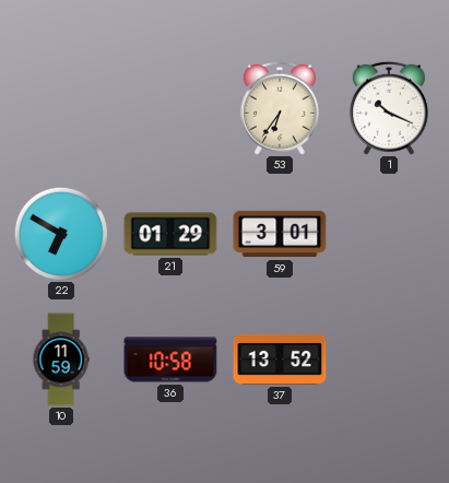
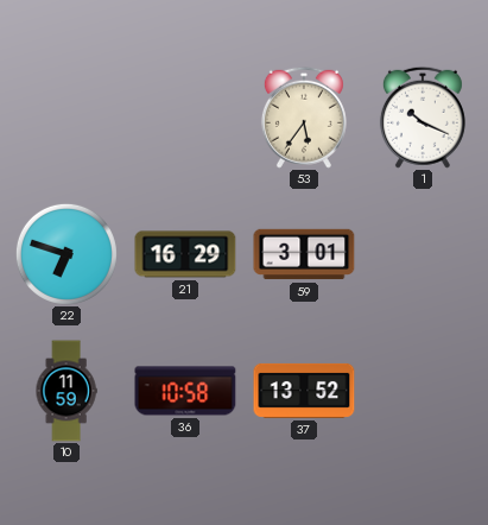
53: 6:36 -> 5:36 (304, 118)
22: 6:50 -> 6:48 (66, 254)
21: 01:29 -> 16:29 (185, 254)
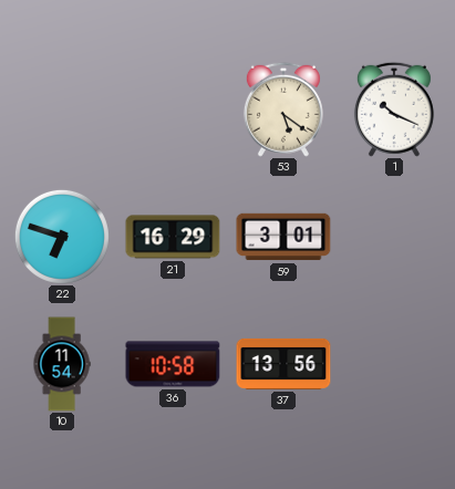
53: 5:36 -> 5:21 (283, 110)
10: 11:59 -> 11:54 (62, 364)
37: 13:52 -> 13:56 (283, 364)
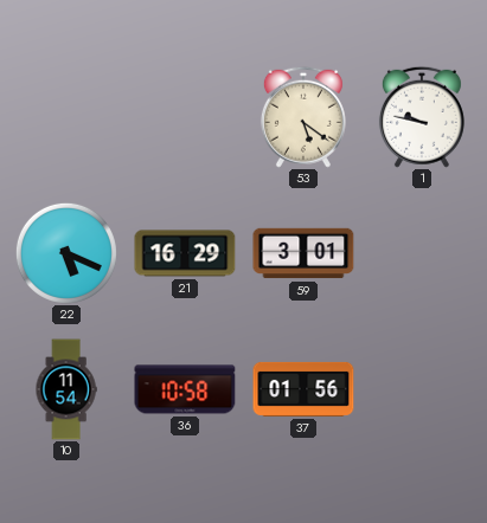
1: 10:19 -> 9:47 (422, 117)
22: 6:48 -> 5:19 (66, 253)
37: 13:56 -> 01:56 (303, 389)
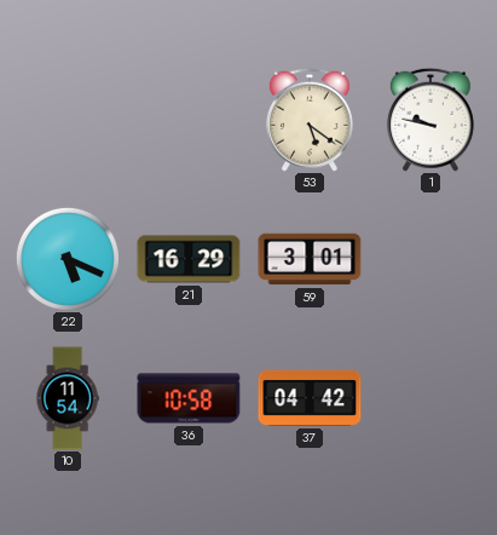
37: 01:56 -> 04:42 (310, 398)
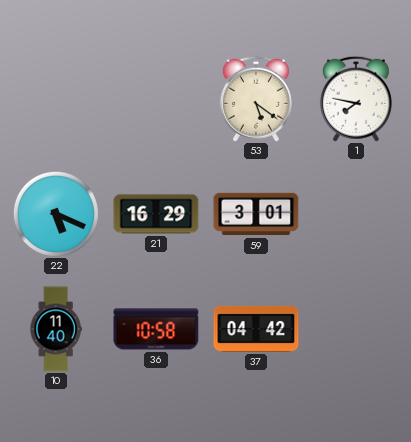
1: 9:47 -> 7:47 (356, 99)
10: 11:54 -> 11:40 (56, 329)
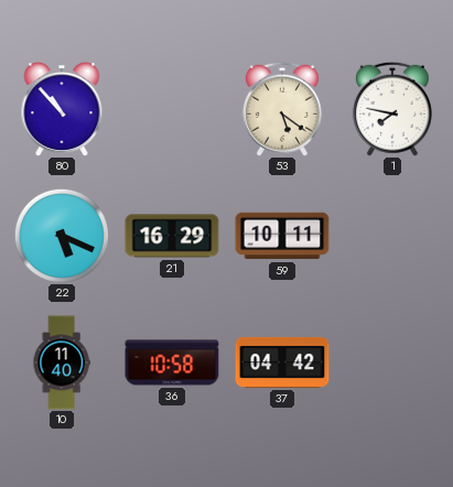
80: none -> 10:53 (62, 109)
59: 3:01 -> 10:11 (282, 236)
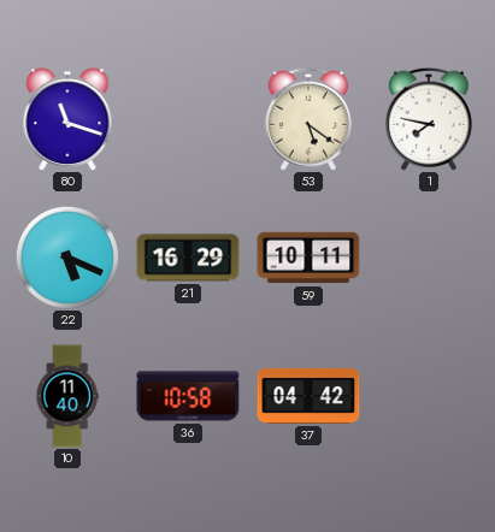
80: 10:53 -> 11:18 (67, 119)
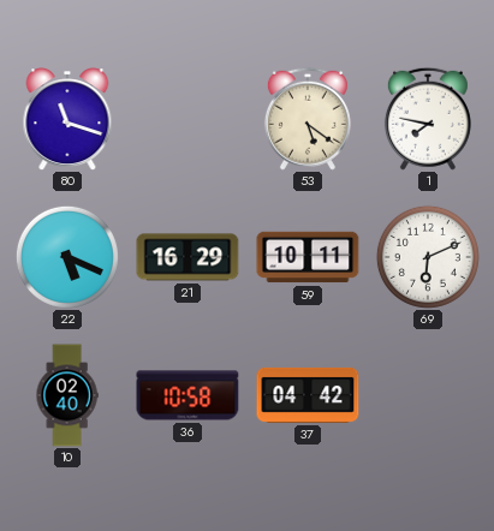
69: none -> 6:11 (428, 257)
10: 11:40 -> 02:40 (67, 395)
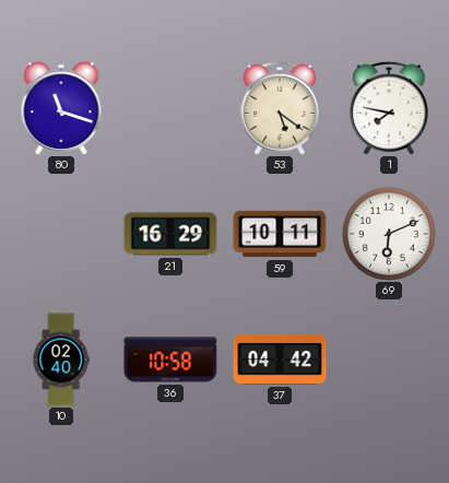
22: 5:19 -> none (67, 257)
